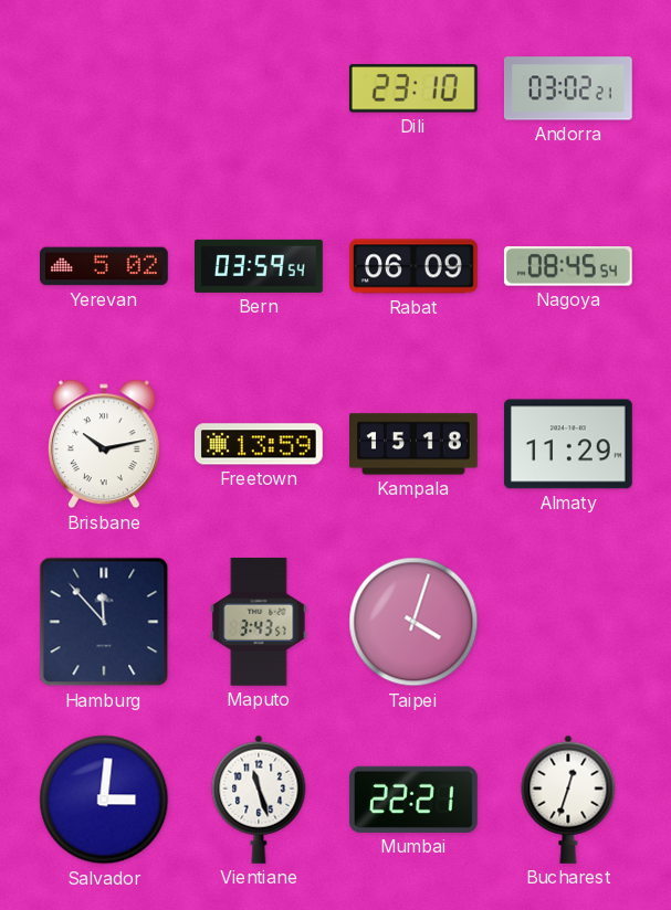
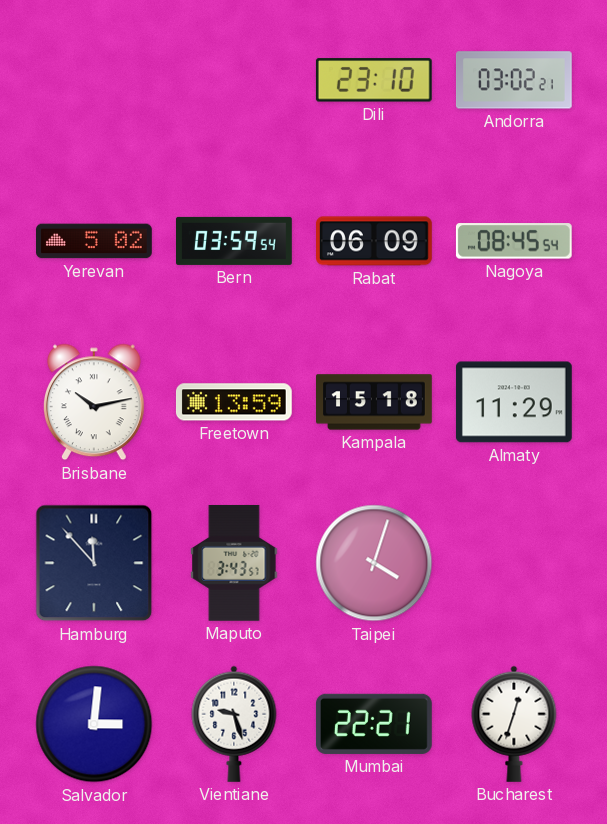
Vientiane: 11:27 -> 9:27 (234, 724)
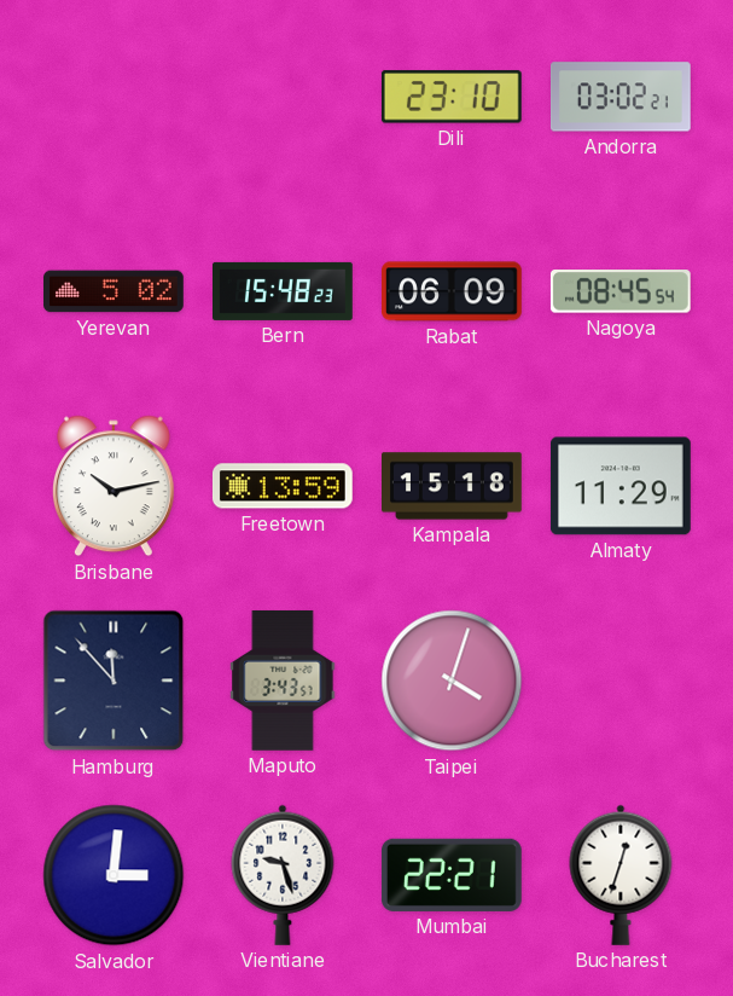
Bern: 03:59 -> 15:48 (284, 291)
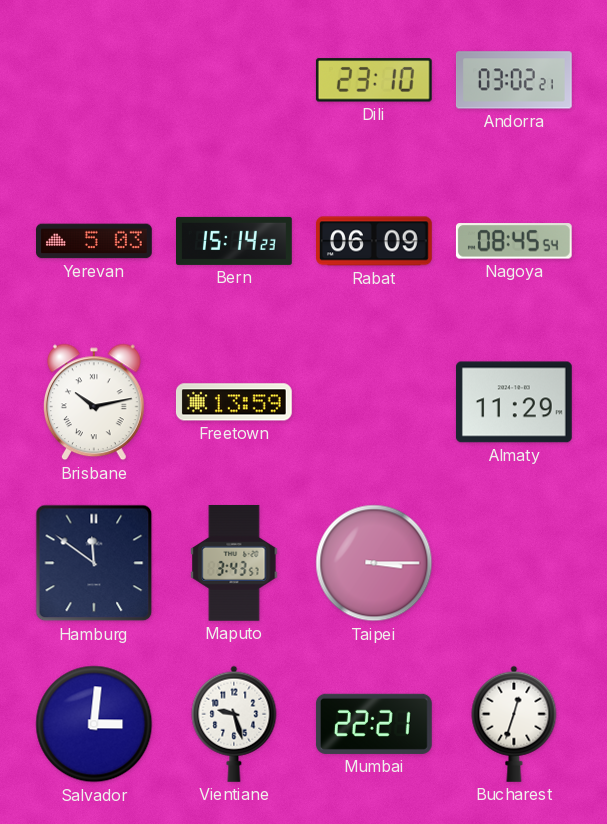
Yerevan: 5:02 -> 5:03 (95, 241)
Bern: 15:48 -> 15:14 (235, 241)
Kampala: 15:18 -> none (453, 486)
Hamburg: 11:53 -> 11:51 (94, 563)
Taipei: 4:03 -> 3:15 (374, 563)
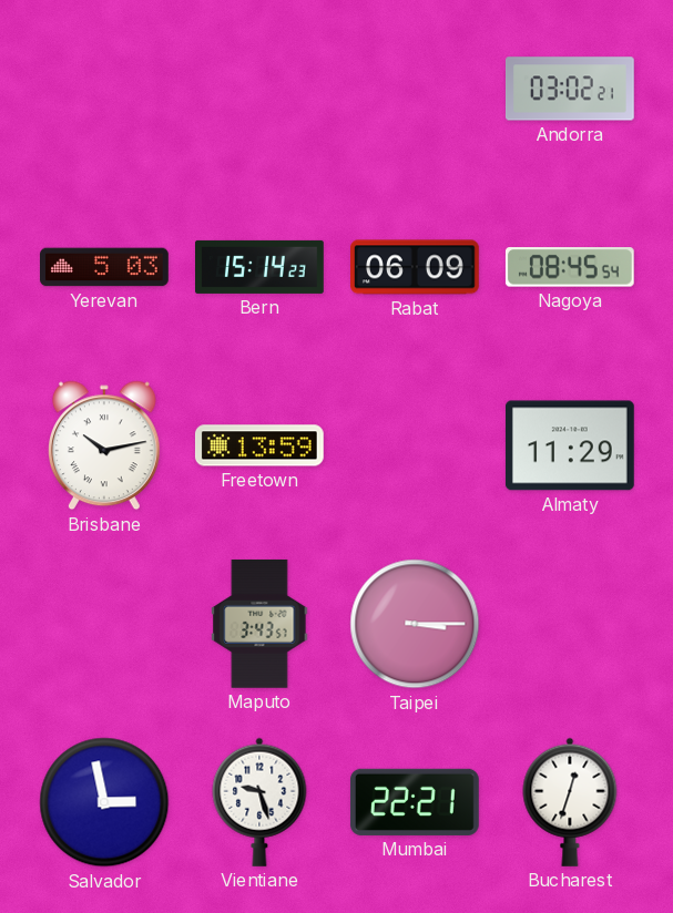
Dili: 23:10 -> none (374, 80)
Hamburg: 11:51 -> none (94, 563)
Salvador: 3:01 -> 2:58 (104, 802)
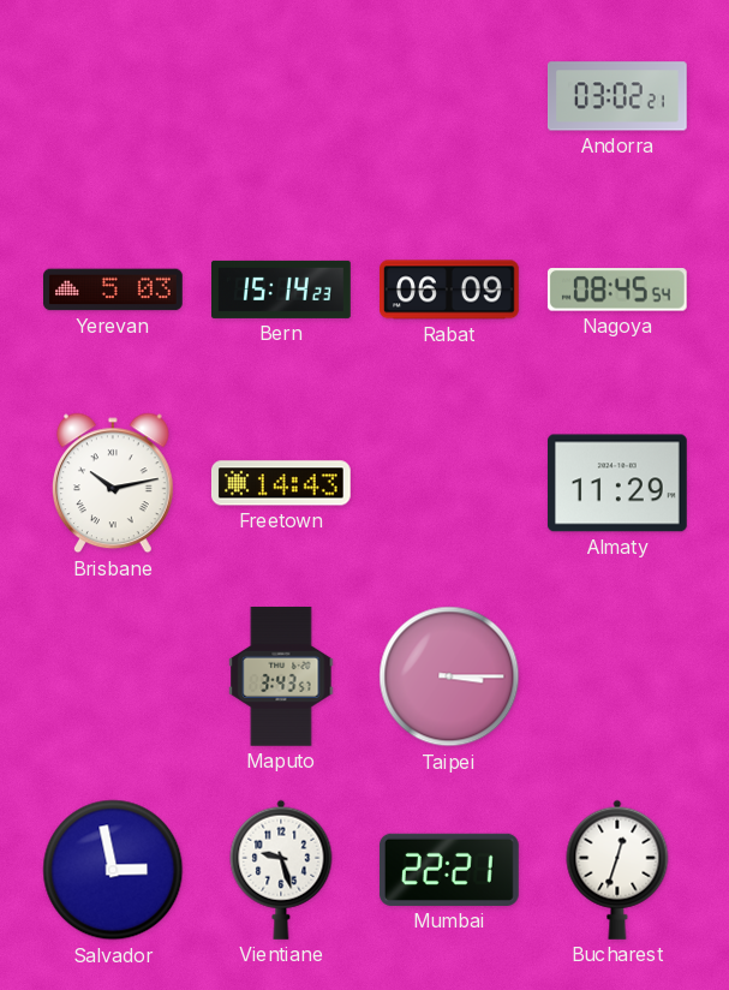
Freetown: 13:59 -> 14:43 (281, 483)
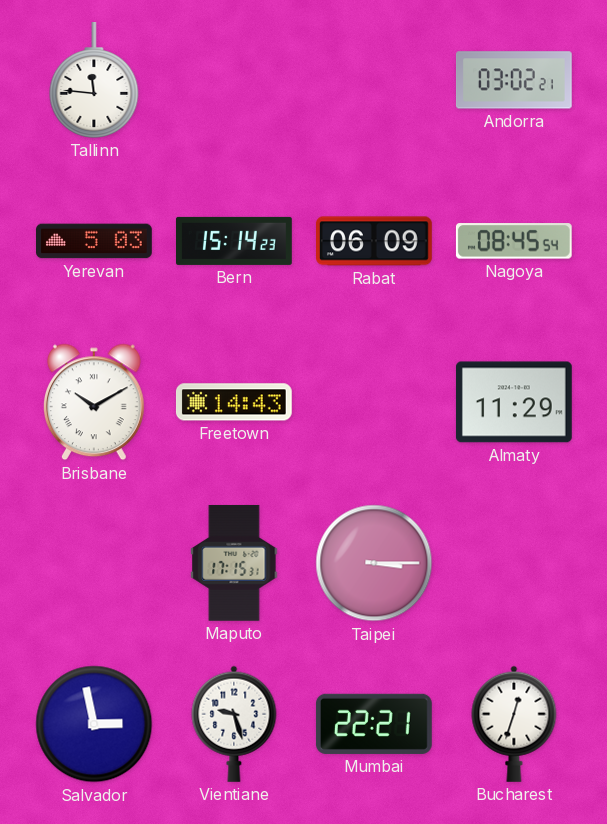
Tallinn: none -> 11:46 (94, 81)
Brisbane: 10:13 -> 10:10 (94, 402)
Maputo: 3:43 -> 17:15 (234, 563)
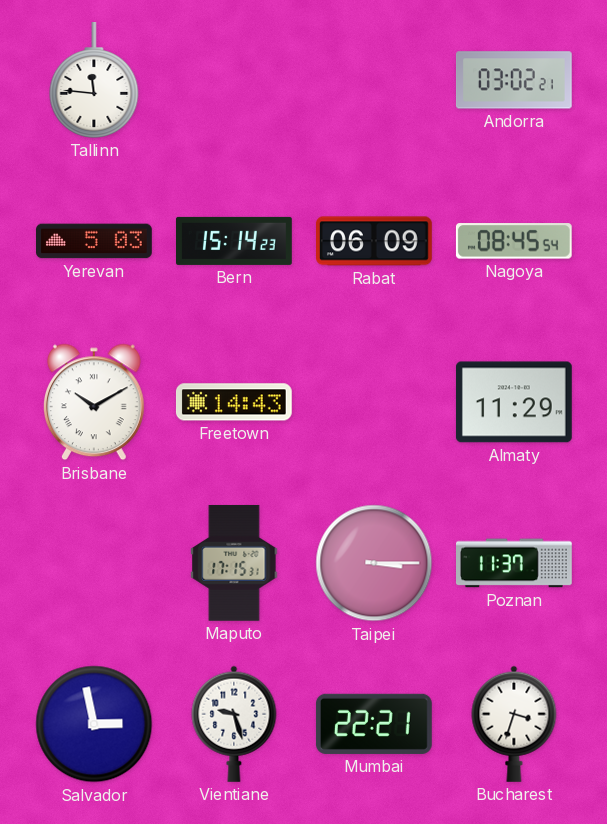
Poznan: none -> 11:37 (515, 563)
Bucharest: 12:33 -> 3:33 (514, 724)
